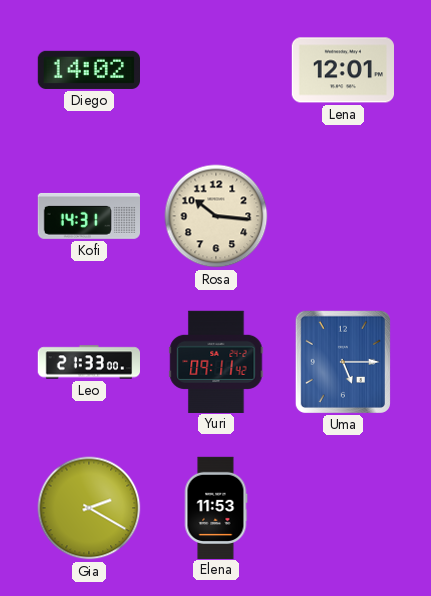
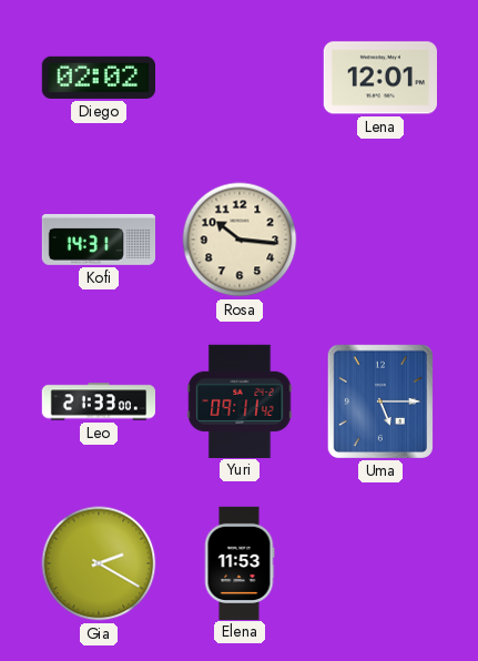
Diego: 14:02 -> 02:02 (98, 78)
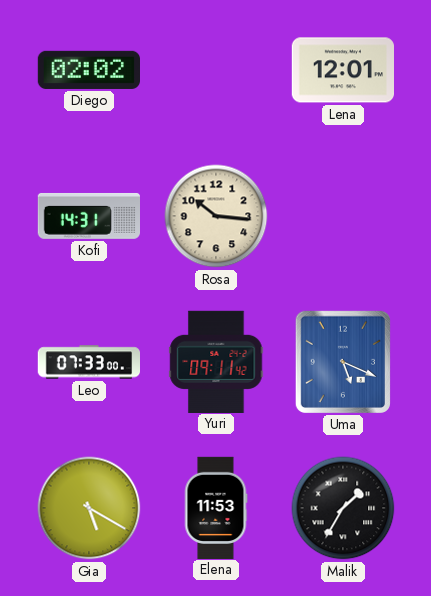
Leo: 21:33 -> 07:33 (88, 362)
Uma: 5:15 -> 5:19 (343, 362)
Gia: 2:20 -> 5:20 (89, 508)
Malik: none -> 1:35 (343, 508)
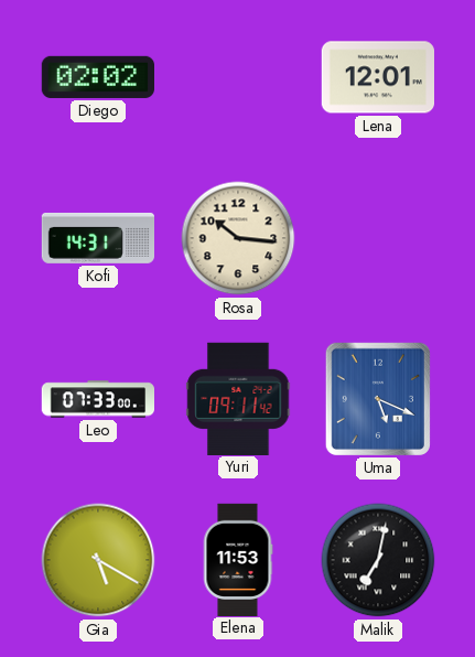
Malik: 1:35 -> 7:02 (378, 560)
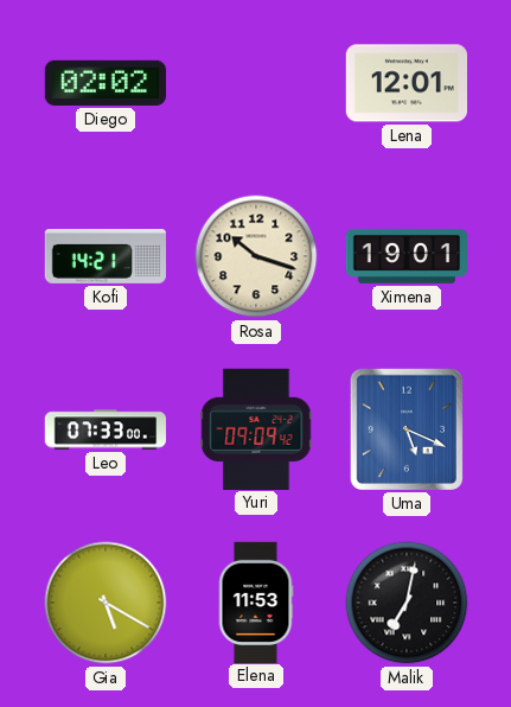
Kofi: 14:31 -> 14:21 (104, 256)
Rosa: 10:16 -> 10:18 (256, 256)
Ximena: none -> 19:01 (405, 256)
Yuri: 09:11 -> 09:09 (256, 428)
